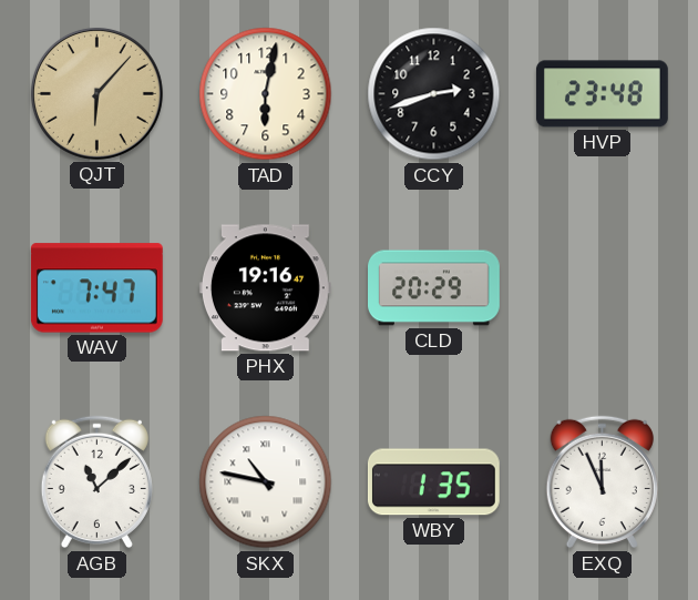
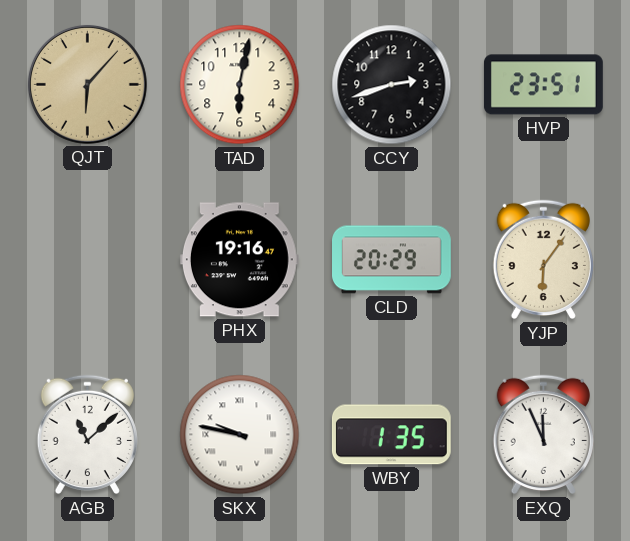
HVP: 23:48 -> 23:51 (543, 85)
WAV: 7:47 -> none (96, 288)
YJP: none -> 6:06 (543, 260)
SKX: 10:47 -> 9:47 (240, 435)
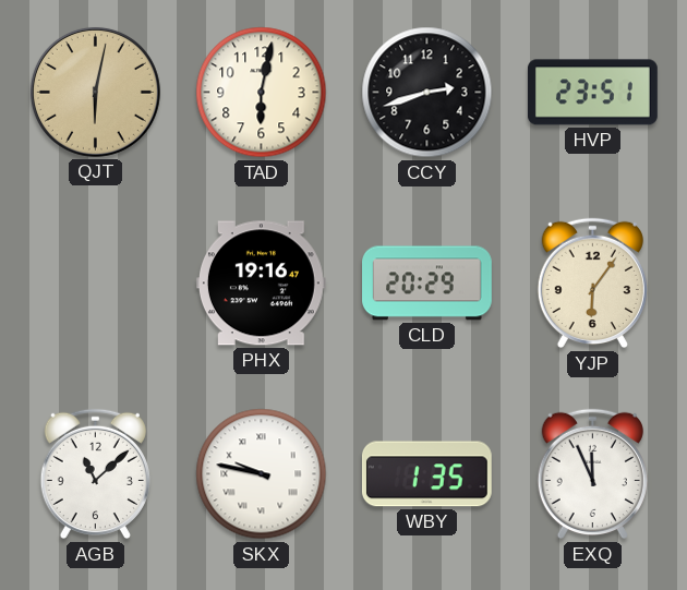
QJT: 6:07 -> 6:02 (95, 92)
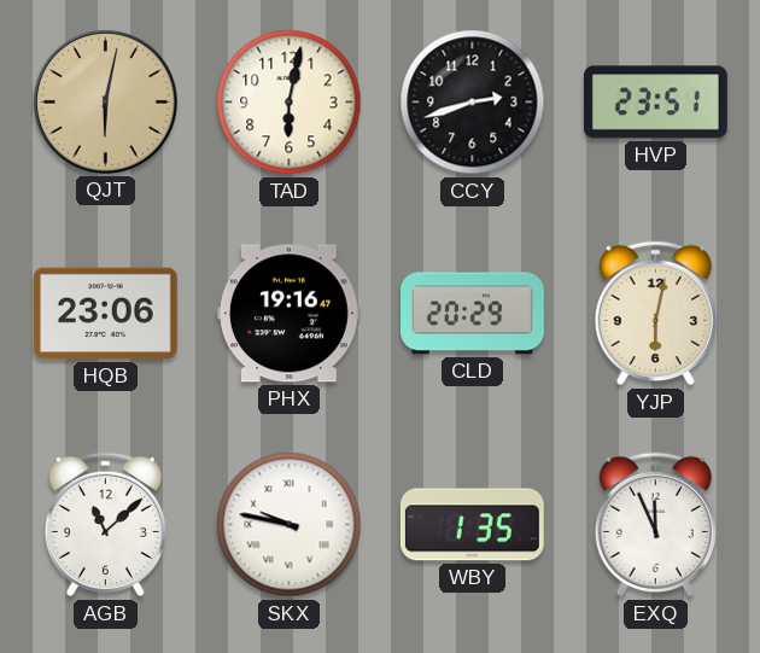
HQB: none -> 23:06 (105, 314)
YJP: 6:06 -> 6:02 (655, 314)
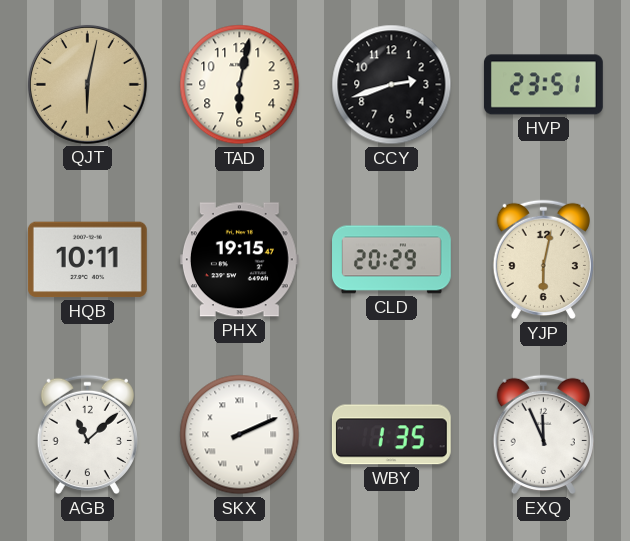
HQB: 23:06 -> 10:11 (87, 260)
PHX: 19:16 -> 19:15 (239, 260)
SKX: 9:47 -> 2:11 (240, 435)
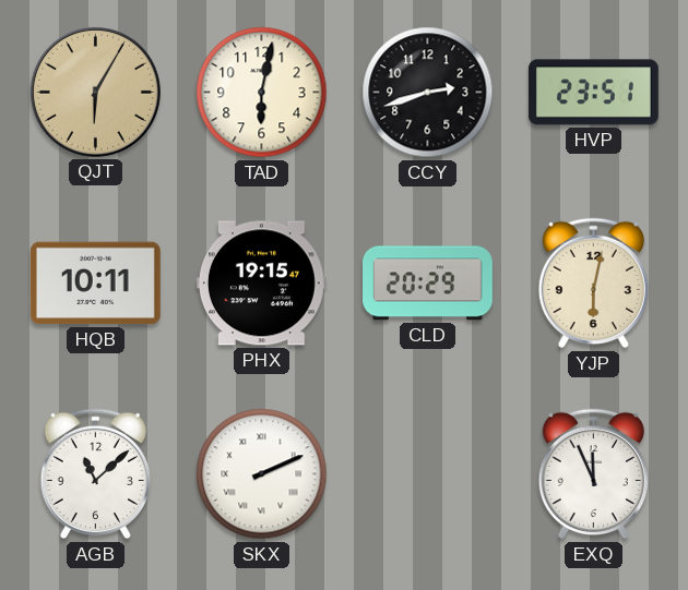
QJT: 6:02 -> 6:05 (95, 92)
WBY: 1:35 -> none (391, 435)
